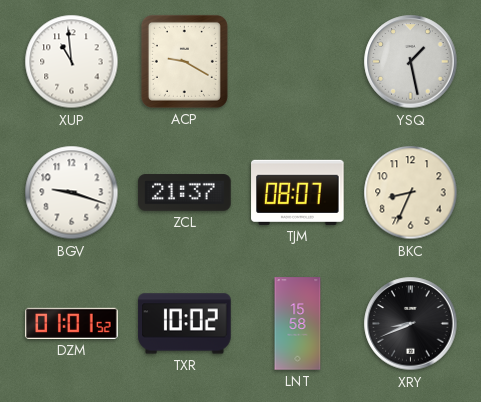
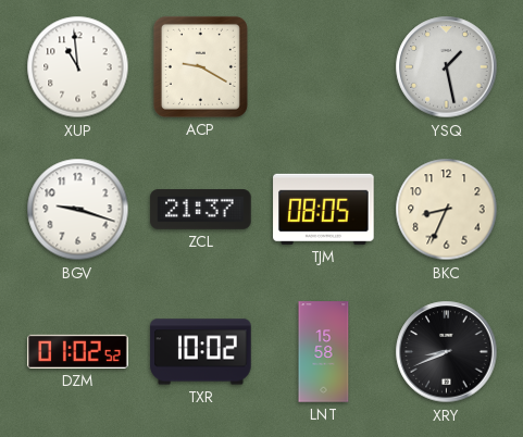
TJM: 08:07 -> 08:05 (324, 209)
DZM: 01:01 -> 01:02 (78, 351)
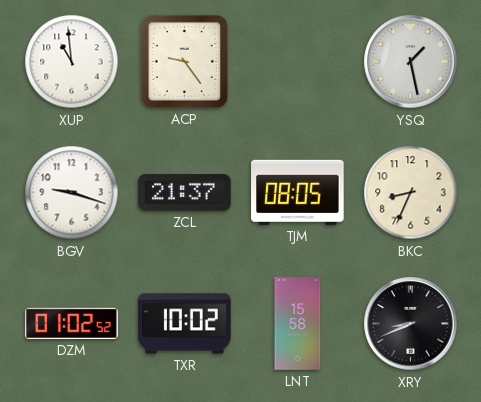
ACP: 9:20 -> 9:24 (184, 61)
